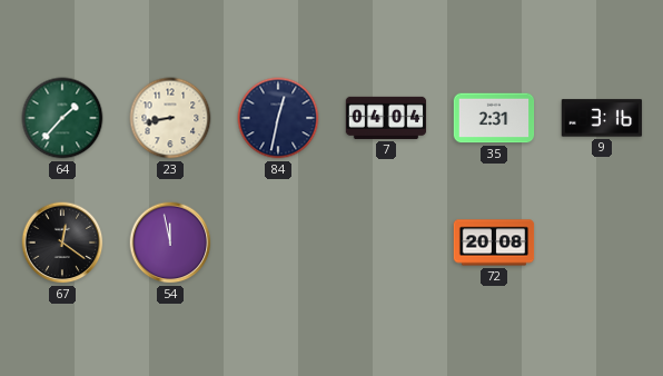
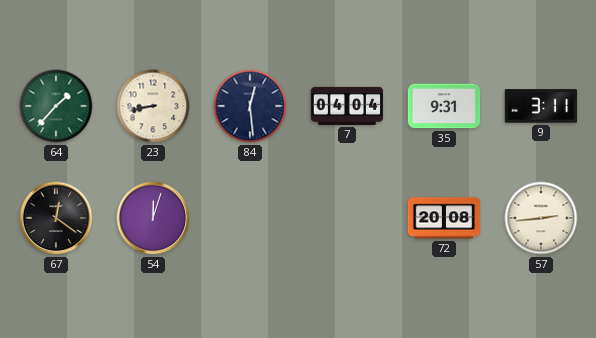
84: 12:32 -> 12:29 (250, 106)
35: 2:31 -> 9:31 (444, 106)
9: 3:16 -> 3:11 (541, 106)
54: 11:58 -> 12:03 (153, 218)
57: none -> 2:44 (541, 218)
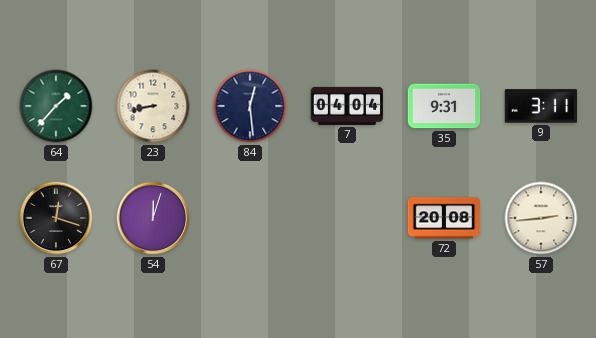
67: 12:21 -> 12:18 (56, 218)
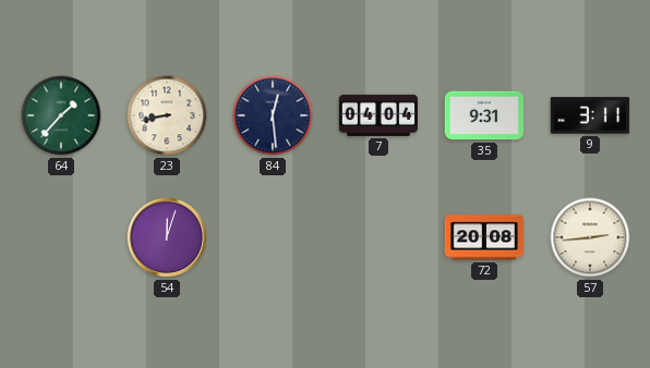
67: 12:18 -> none (56, 218)
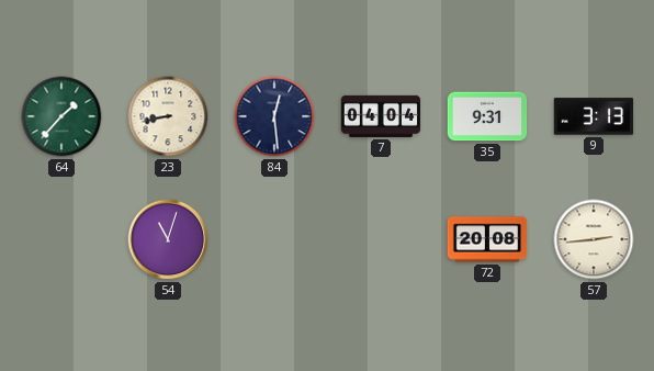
9: 3:11 -> 3:13 (594, 116)
54: 12:03 -> 11:03 (168, 239)
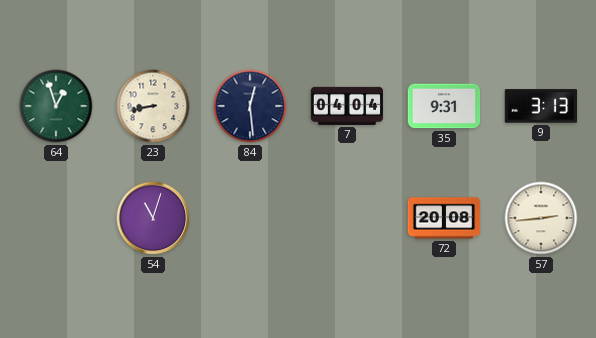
64: 1:37 -> 12:57 (56, 106)
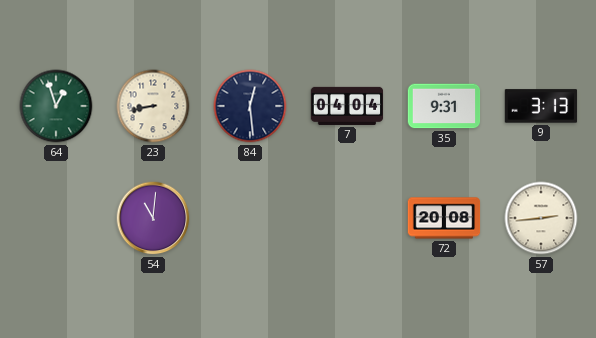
54: 11:03 -> 11:01 (153, 218)
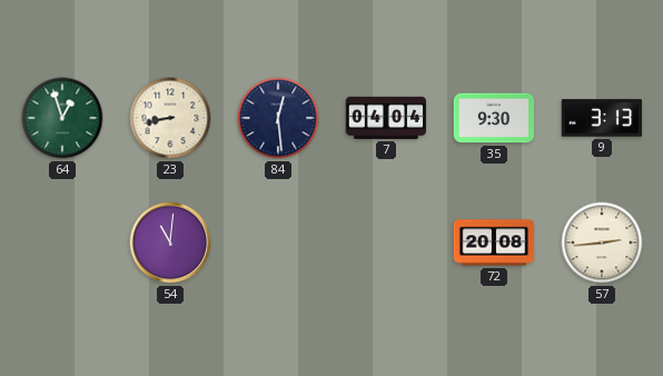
35: 9:31 -> 9:30 (494, 118)
